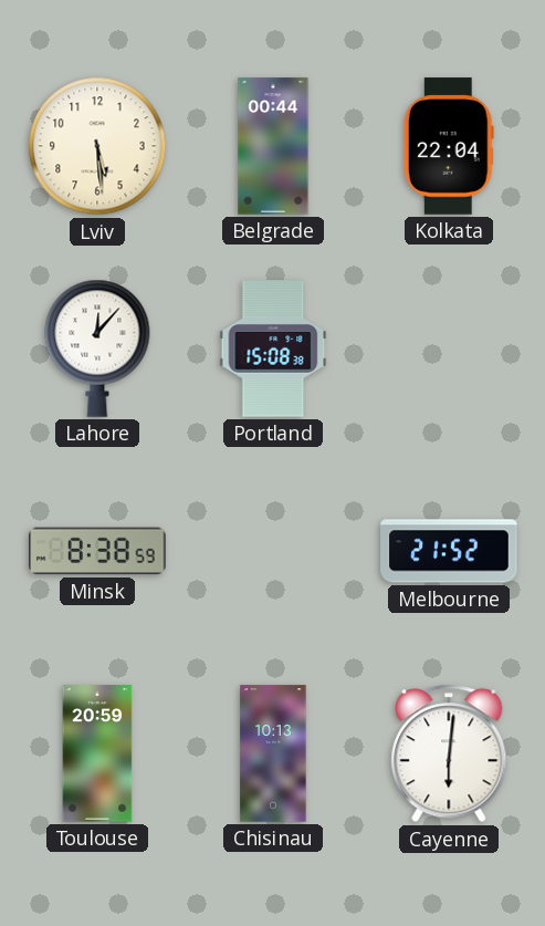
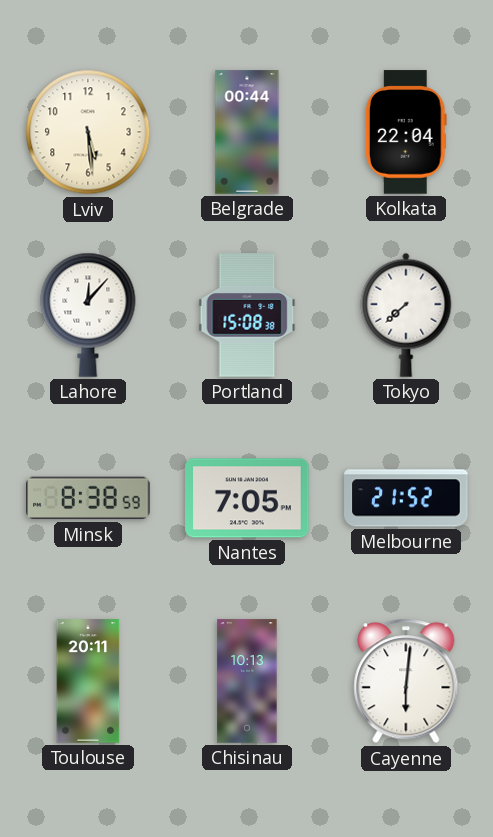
Tokyo: none -> 7:38 (406, 315)
Nantes: none -> 7:05 (247, 498)
Toulouse: 20:59 -> 20:11 (88, 681)
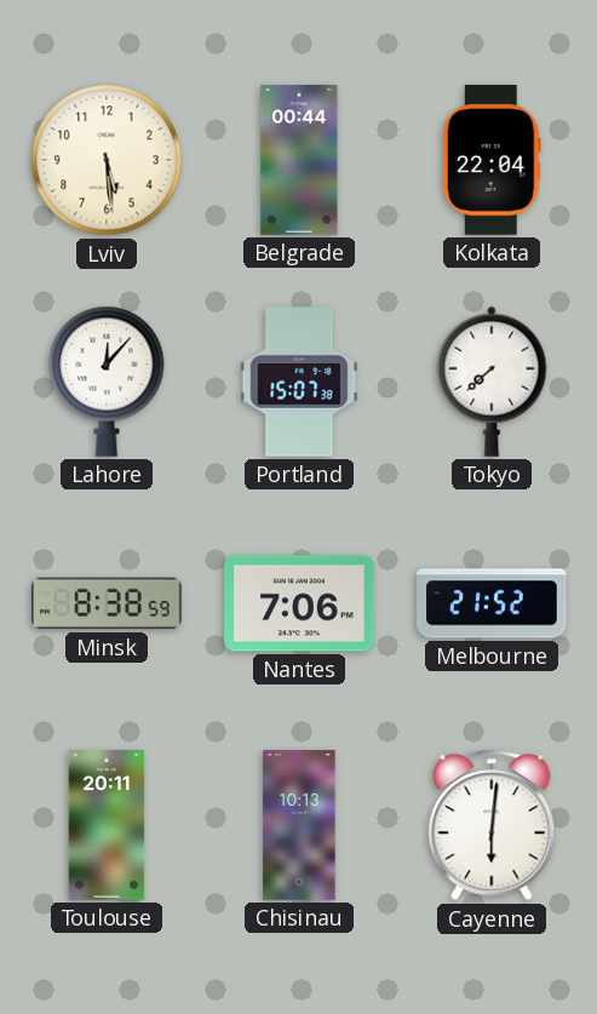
Portland: 15:08 -> 15:07 (299, 382)
Nantes: 7:05 -> 7:06 (299, 603)
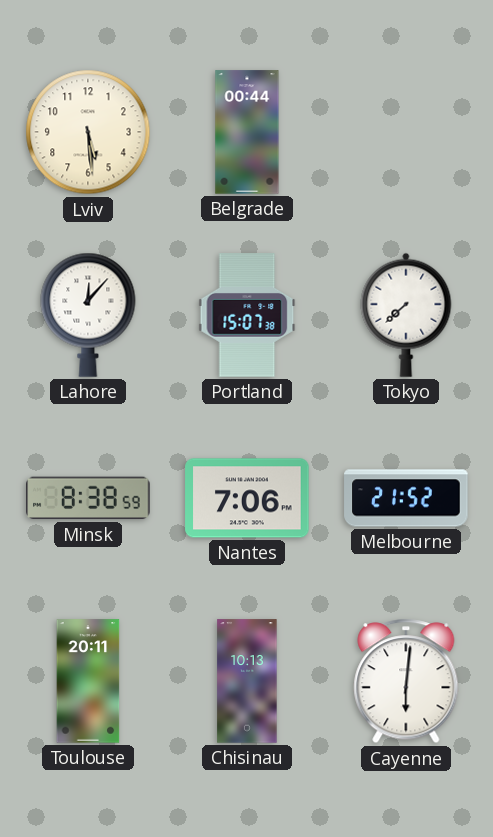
Kolkata: 22:04 -> none (492, 160)
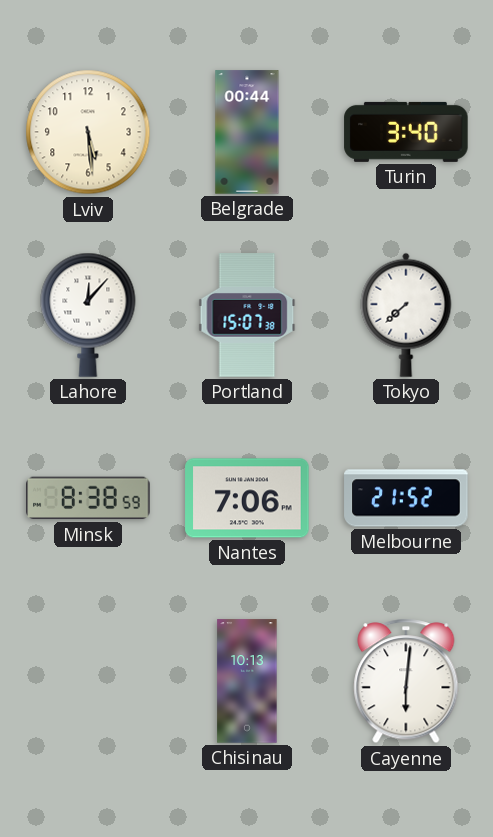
Turin: none -> 3:40 (406, 132)
Toulouse: 20:11 -> none (88, 681)
